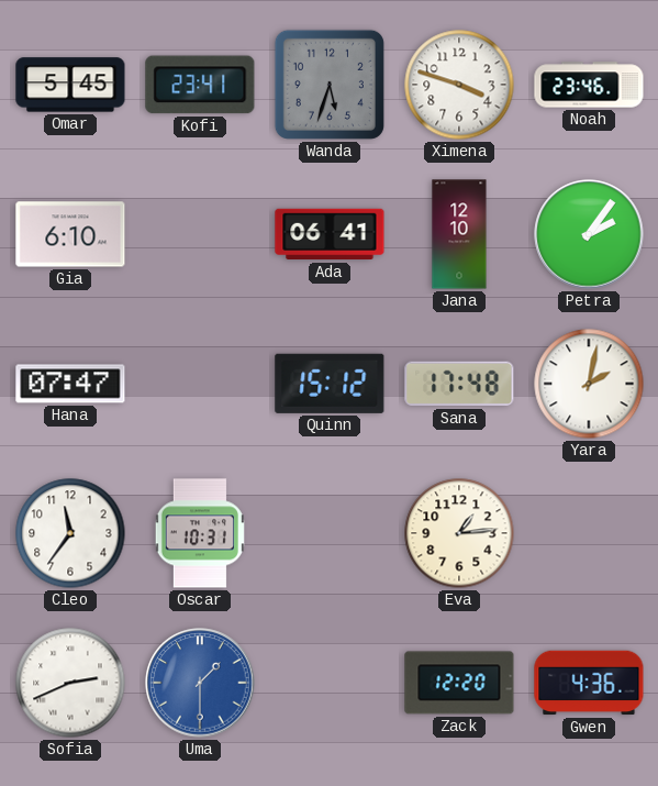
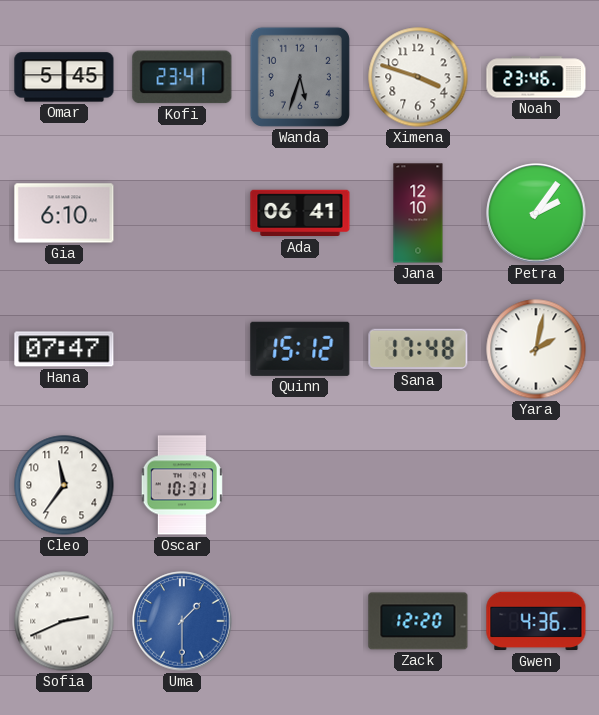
Eva: 1:14 -> none (459, 533)
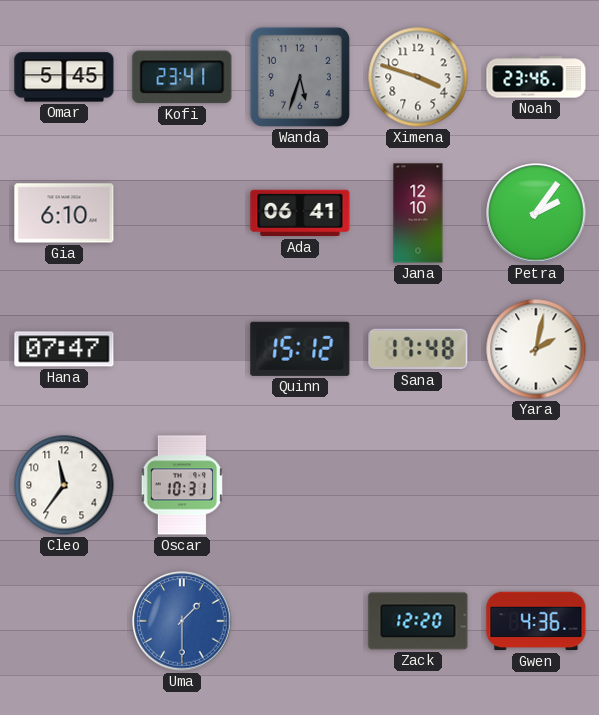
Sofia: 2:41 -> none (64, 621)
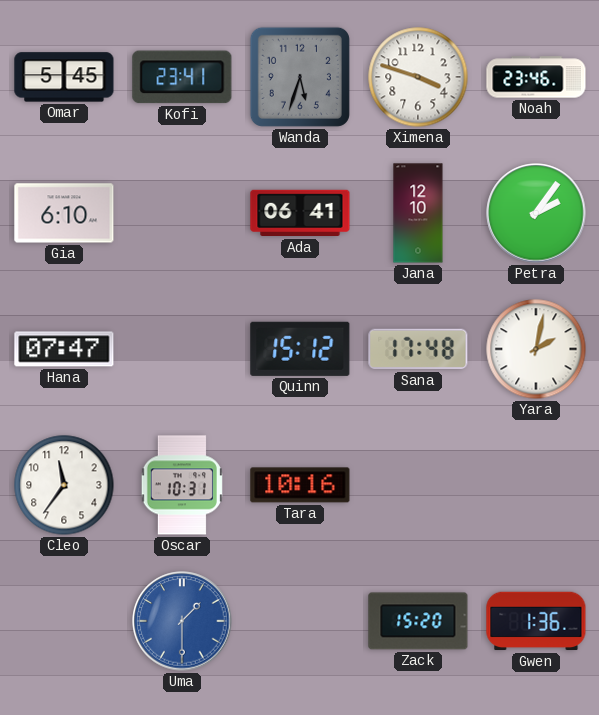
Tara: none -> 10:16 (300, 485)
Zack: 12:20 -> 15:20 (418, 621)
Gwen: 4:36 -> 1:36 (536, 621)
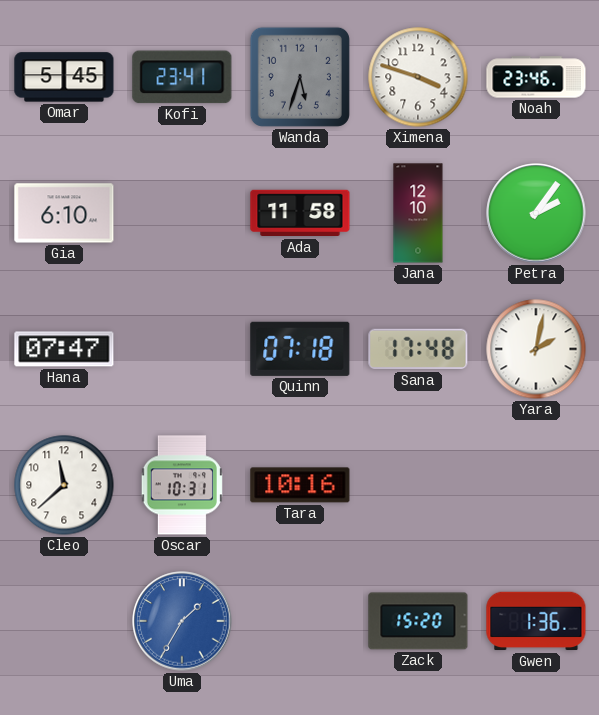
Ada: 06:41 -> 11:58 (300, 213)
Quinn: 15:12 -> 07:18 (300, 349)
Cleo: 11:36 -> 11:38 (64, 485)
Uma: 1:30 -> 1:35 (182, 621)
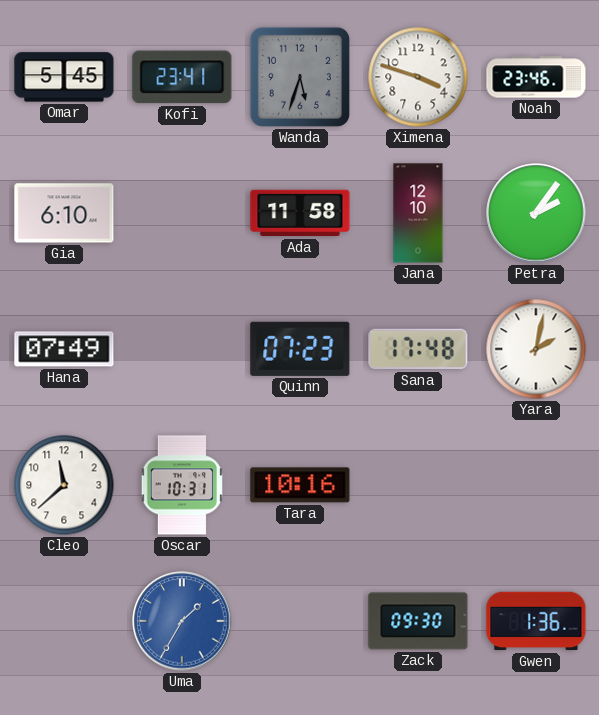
Hana: 07:47 -> 07:49 (64, 349)
Quinn: 07:18 -> 07:23 (300, 349)
Zack: 15:20 -> 09:30 (418, 621)
